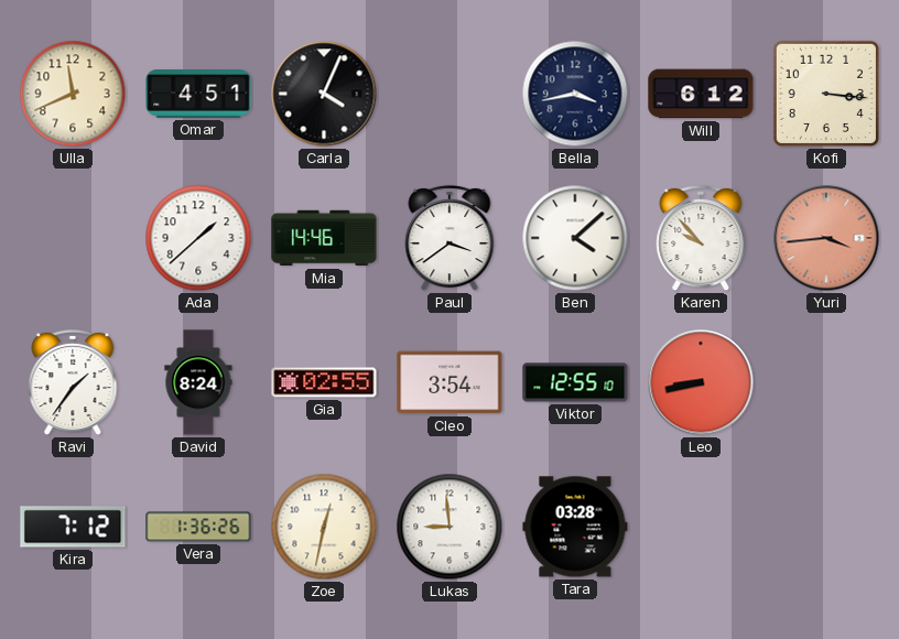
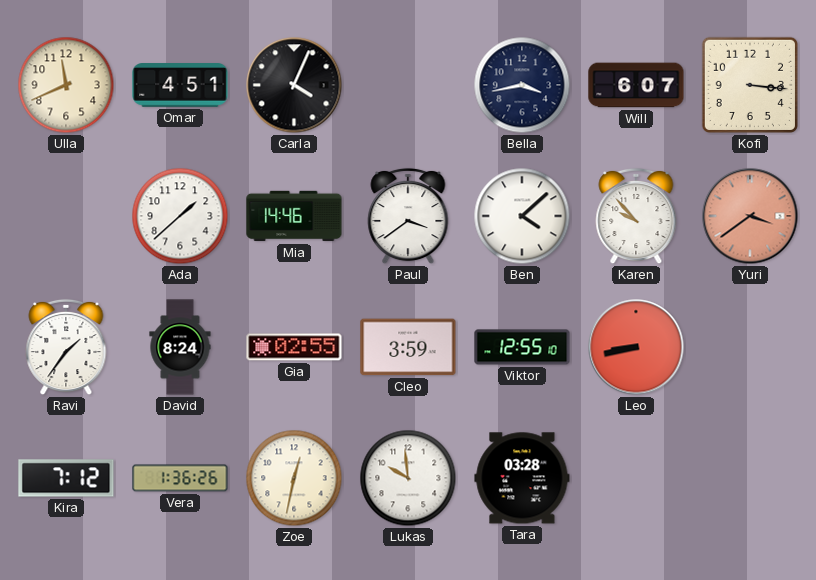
Will: 6:12 -> 6:07 (636, 85)
Yuri: 3:44 -> 3:39 (750, 216)
Cleo: 3:54 -> 3:59 (408, 347)
Lukas: 8:59 -> 9:59 (408, 478)
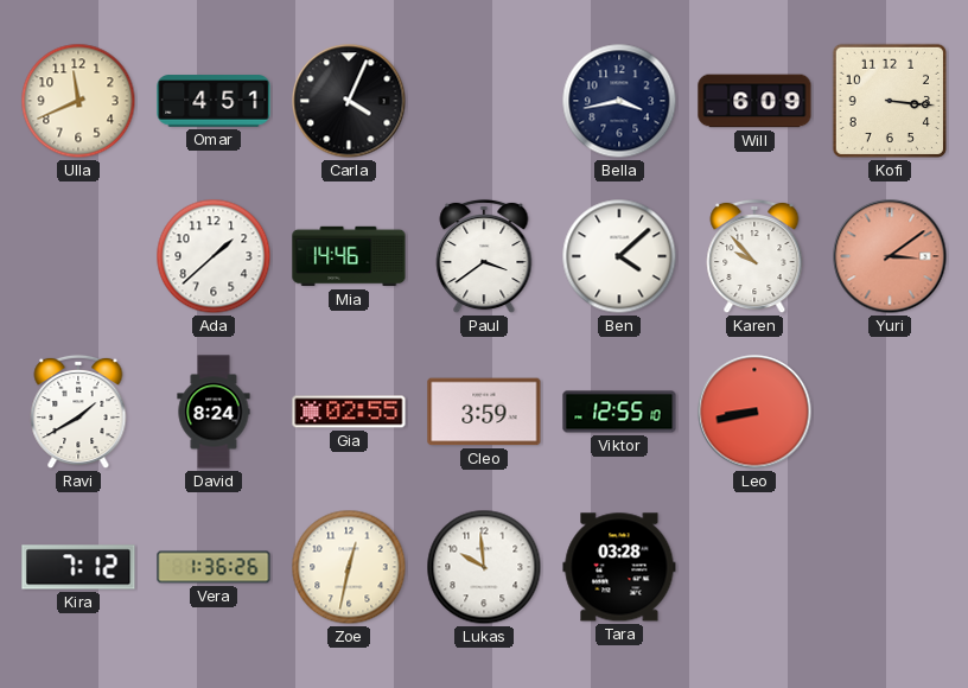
Will: 6:07 -> 6:09 (754, 101)
Yuri: 3:39 -> 3:09 (890, 256)
Ravi: 1:36 -> 1:40 (78, 412)
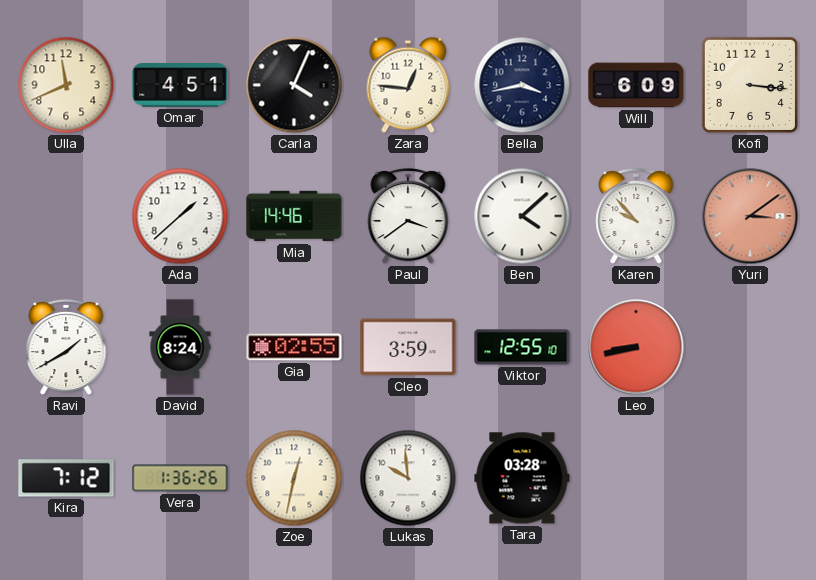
Zara: none -> 12:46 (408, 85)
